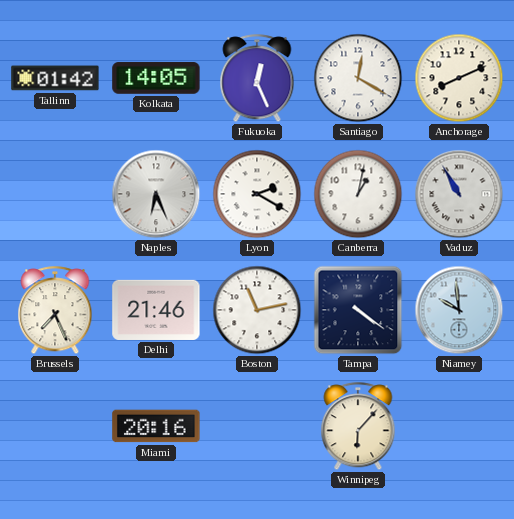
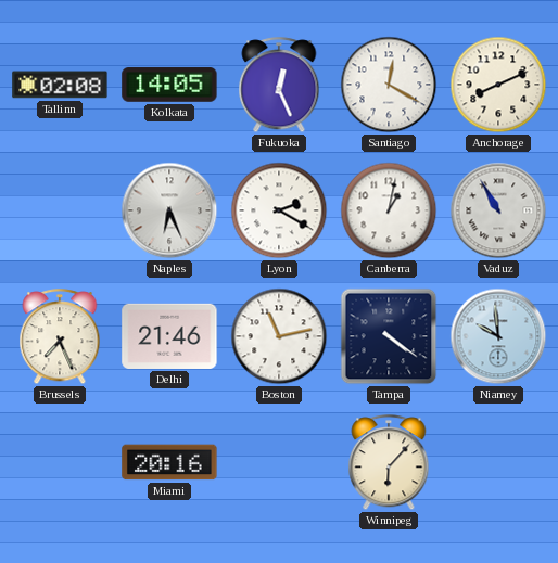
Tallinn: 01:42 -> 02:08 (60, 85)
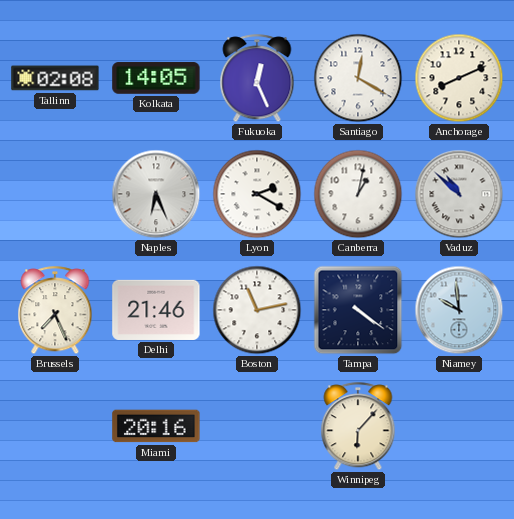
Vaduz: 10:55 -> 10:52 (459, 194)
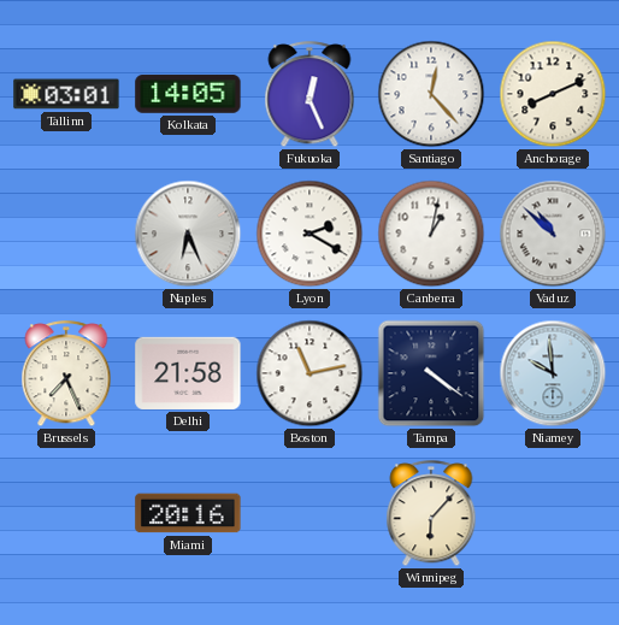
Tallinn: 02:08 -> 03:01 (66, 94)
Santiago: 12:20 -> 12:23 (431, 94)
Delhi: 21:46 -> 21:58 (188, 373)
